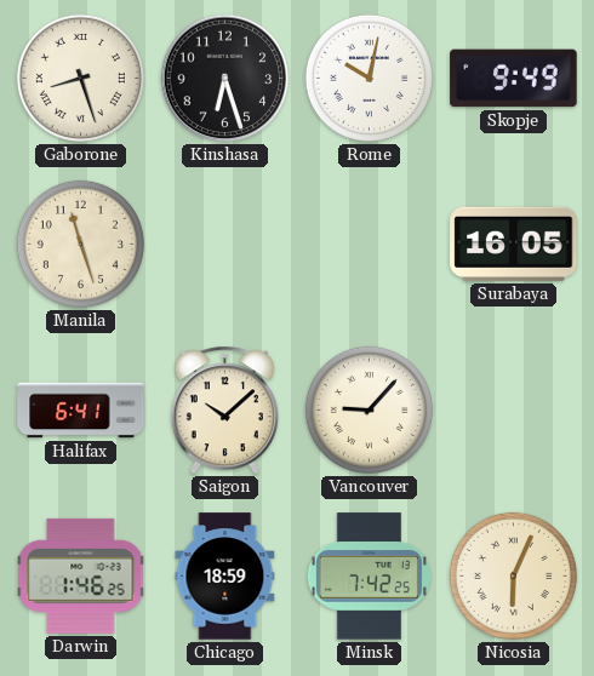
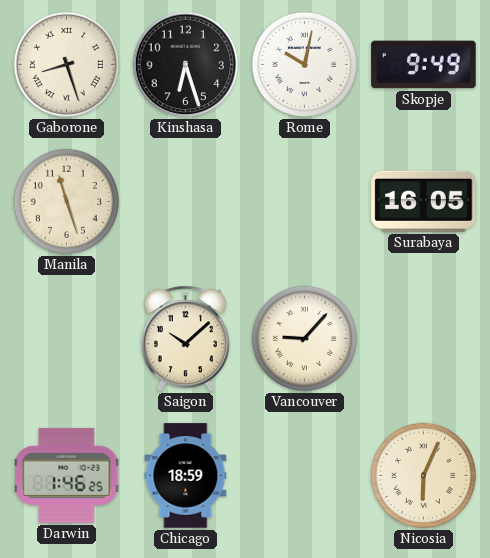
Halifax: 6:41 -> none (81, 411)
Minsk: 7:42 -> none (369, 577)
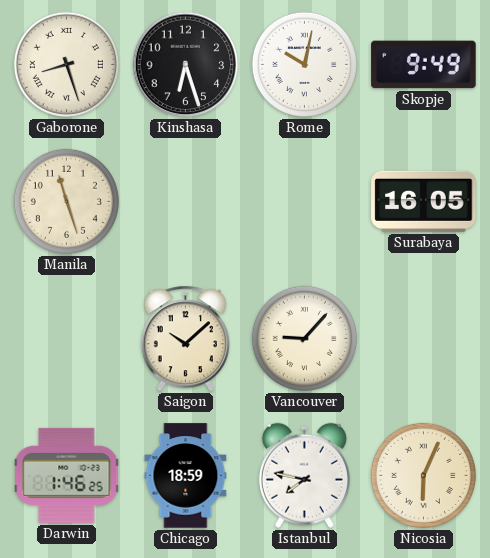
Istanbul: none -> 7:47 (304, 475)
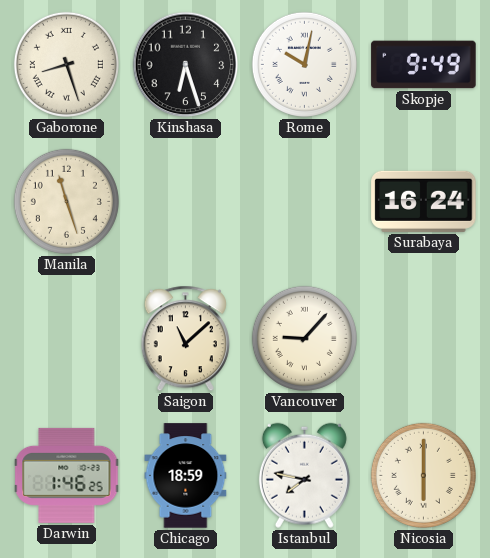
Surabaya: 16:05 -> 16:24 (424, 201)
Saigon: 10:08 -> 11:08 (185, 339)
Nicosia: 6:04 -> 6:00 (423, 475)
